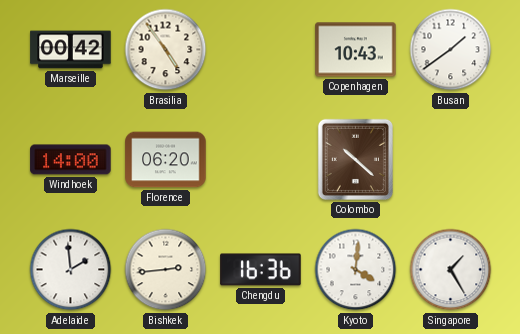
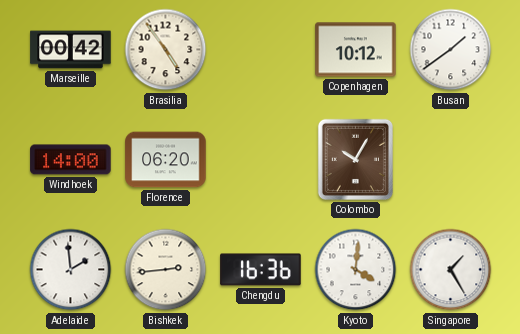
Copenhagen: 10:43 -> 10:12 (356, 50)
Colombo: 10:22 -> 10:05 (355, 159)
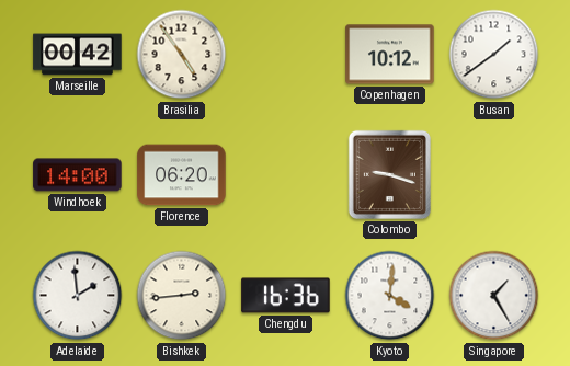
Colombo: 10:05 -> 9:18 (389, 174)
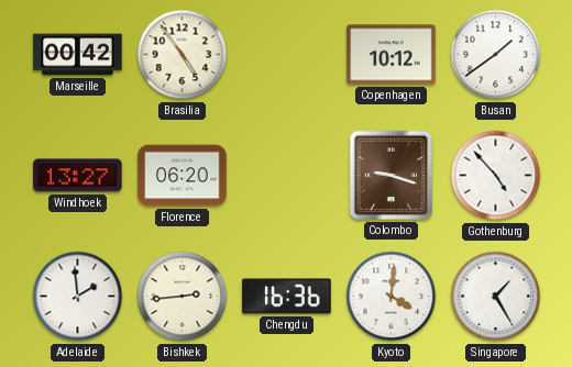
Windhoek: 14:00 -> 13:27 (78, 176)
Gothenburg: none -> 4:53 (496, 176)
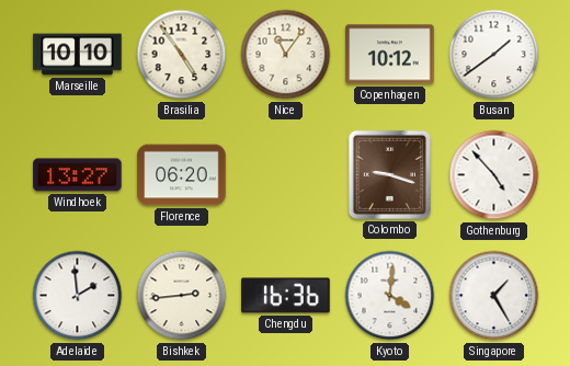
Marseille: 00:42 -> 10:10 (78, 55)
Nice: none -> 11:06 (286, 55)
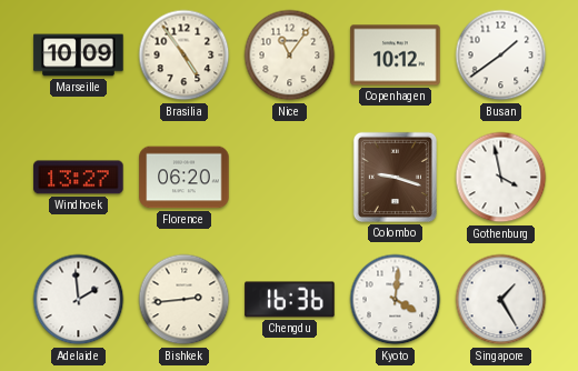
Marseille: 10:10 -> 10:09 (79, 56)
Gothenburg: 4:53 -> 3:58 (501, 178)
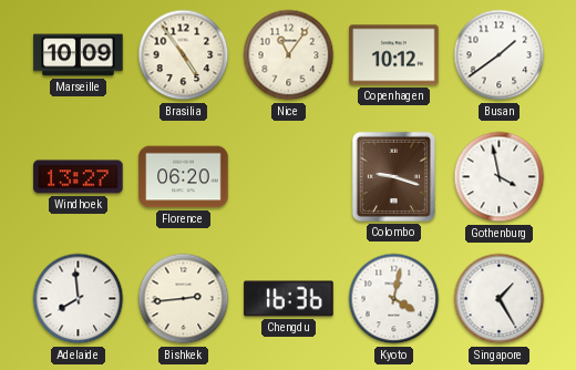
Adelaide: 1:59 -> 7:59 (79, 299)
Kyoto: 4:01 -> 4:02 (394, 299)
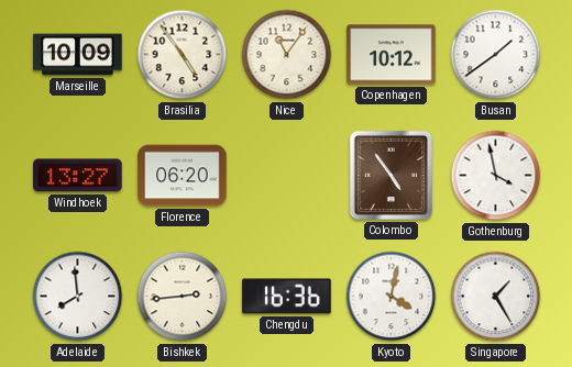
Colombo: 9:18 -> 4:54 (391, 175)
